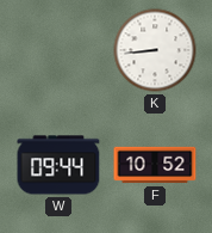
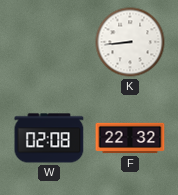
W: 09:44 -> 02:08 (49, 138)
F: 10:52 -> 22:32 (130, 138)
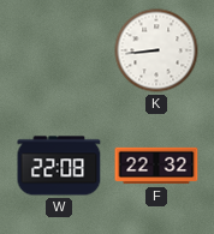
W: 02:08 -> 22:08 (59, 166)
